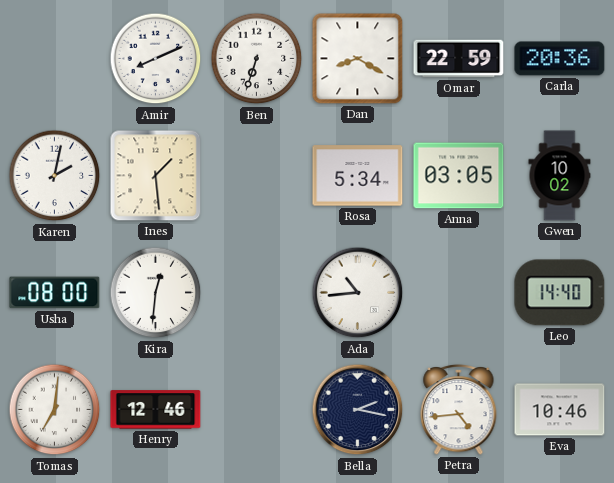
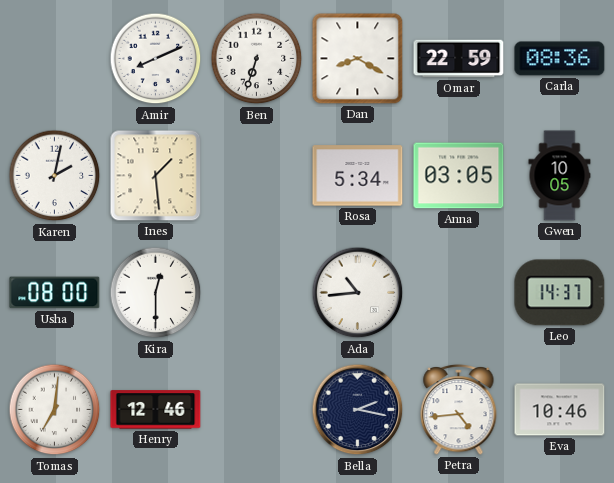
Carla: 20:36 -> 08:36 (560, 59)
Gwen: 10:02 -> 10:05 (560, 176)
Kira: 12:31 -> 12:30 (156, 293)
Leo: 14:40 -> 14:37 (560, 293)
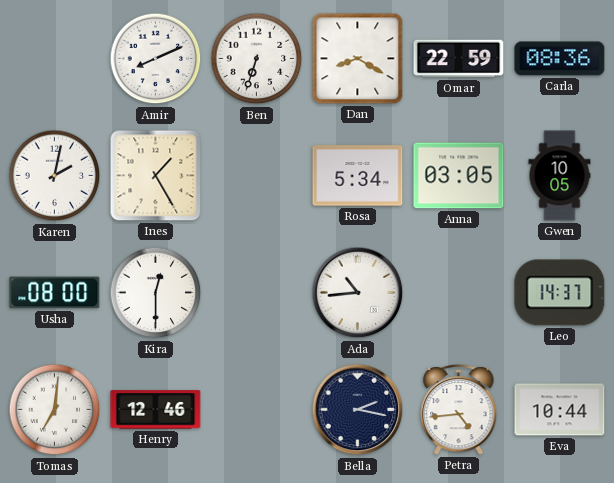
Ines: 1:29 -> 1:25 (156, 176)
Eva: 10:46 -> 10:44 (560, 410)
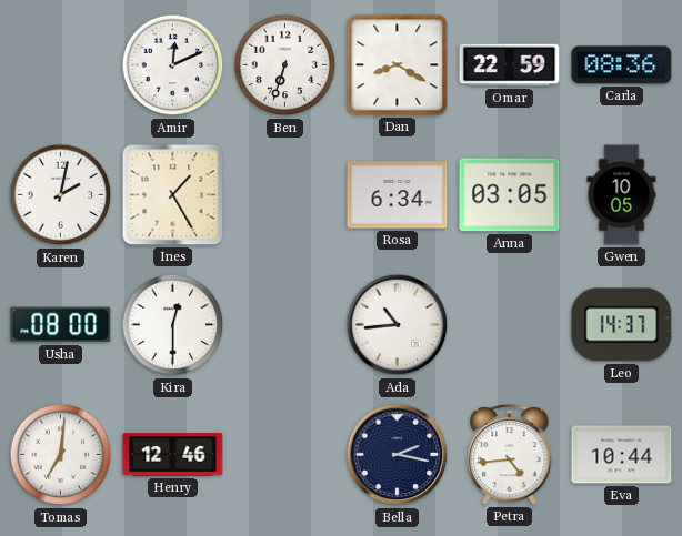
Amir: 8:11 -> 12:11 (173, 65)
Rosa: 5:34 -> 6:34 (398, 195)
